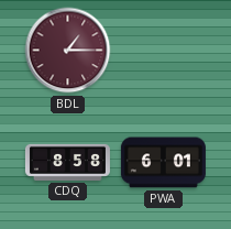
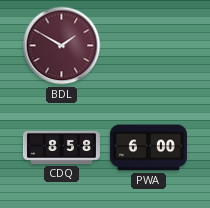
BDL: 1:15 -> 1:50 (62, 46)
PWA: 6:01 -> 6:00 (148, 148)
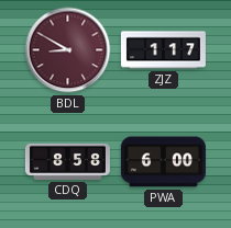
BDL: 1:50 -> 8:50 (68, 50)
ZJZ: none -> 1:17 (163, 50)
